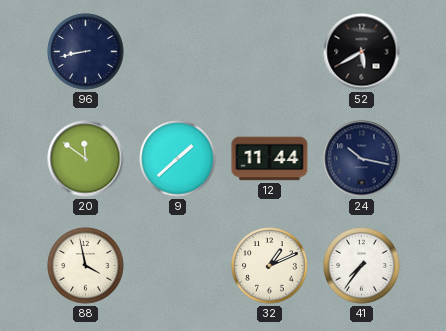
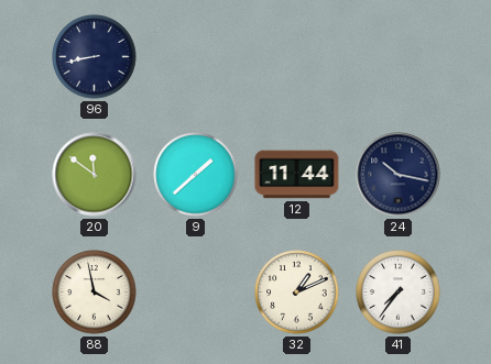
52: 5:40 -> none (362, 52)
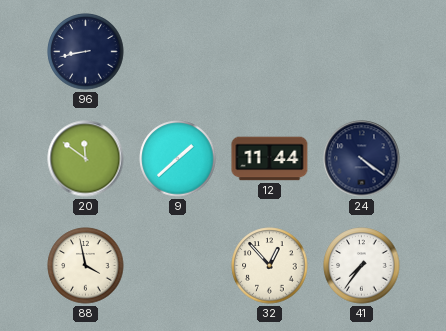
24: 10:17 -> 4:21 (362, 159)
32: 1:11 -> 12:53 (270, 266)
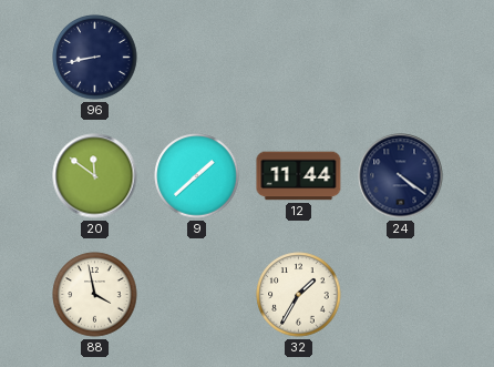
32: 12:53 -> 1:35 (299, 295)
41: 7:36 -> none (362, 266)
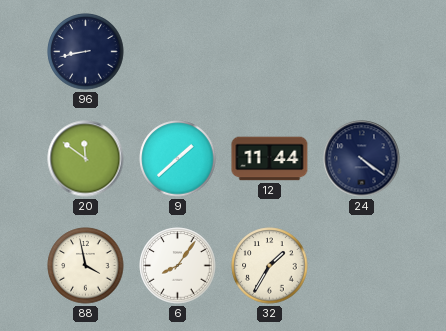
6: none -> 8:06 (178, 266)
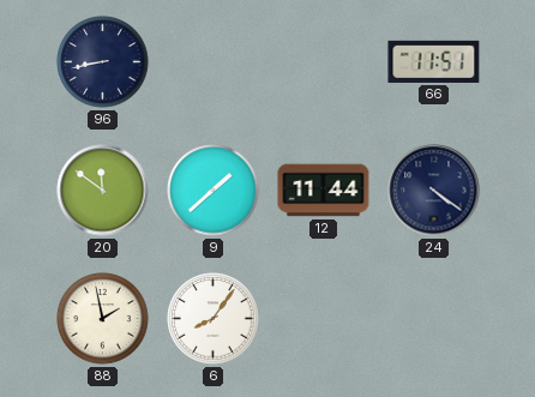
66: none -> 11:51 (434, 61)
88: 3:58 -> 1:58 (103, 319)
32: 1:35 -> none (270, 266)
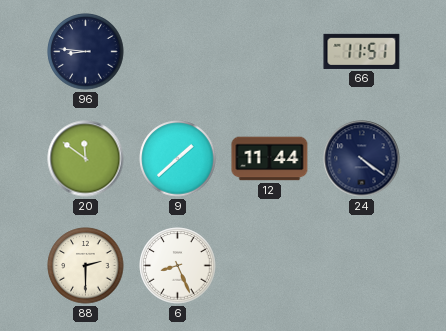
96: 8:43 -> 8:46 (86, 52)
88: 1:58 -> 2:30 (86, 266)
6: 8:06 -> 8:26 (178, 266)
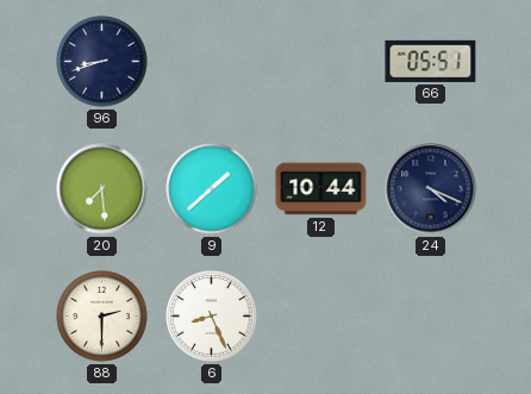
96: 8:46 -> 8:42 (102, 62)
66: 11:51 -> 05:51 (431, 61)
20: 11:51 -> 7:29 (102, 189)
12: 11:44 -> 10:44 (321, 189)
24: 4:21 -> 4:19 (431, 189)
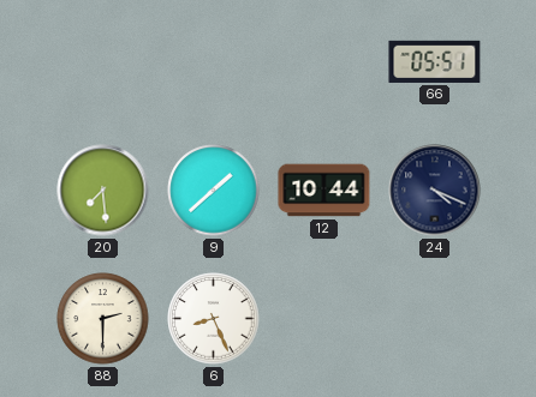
96: 8:42 -> none (102, 62)
